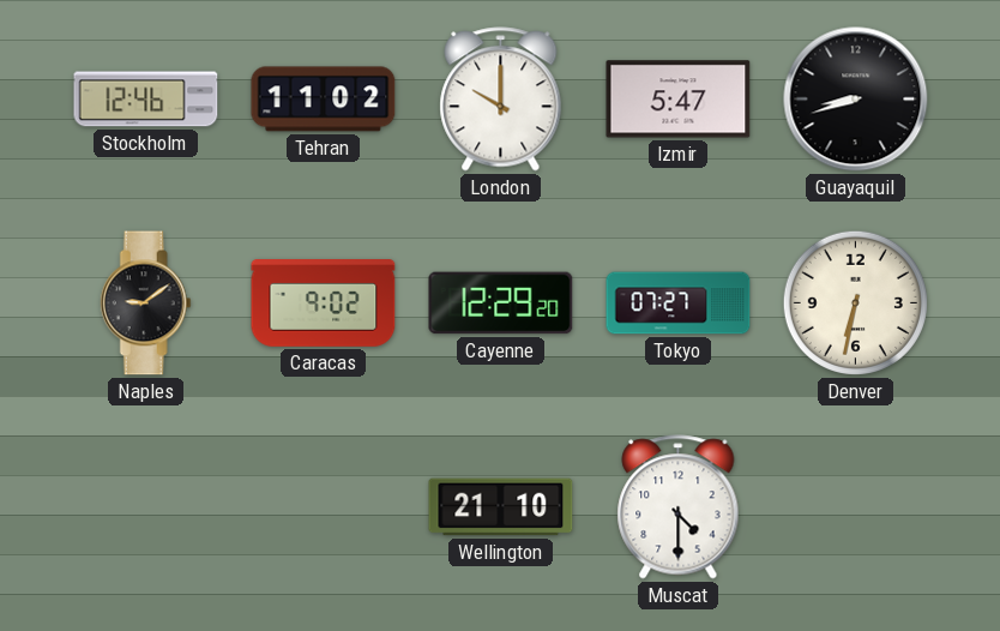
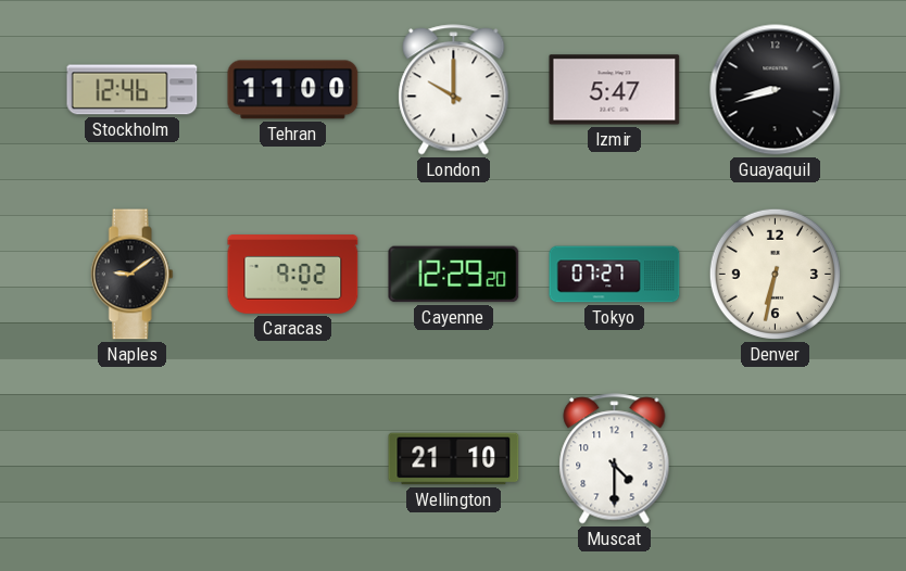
Tehran: 11:02 -> 11:00 (293, 90)
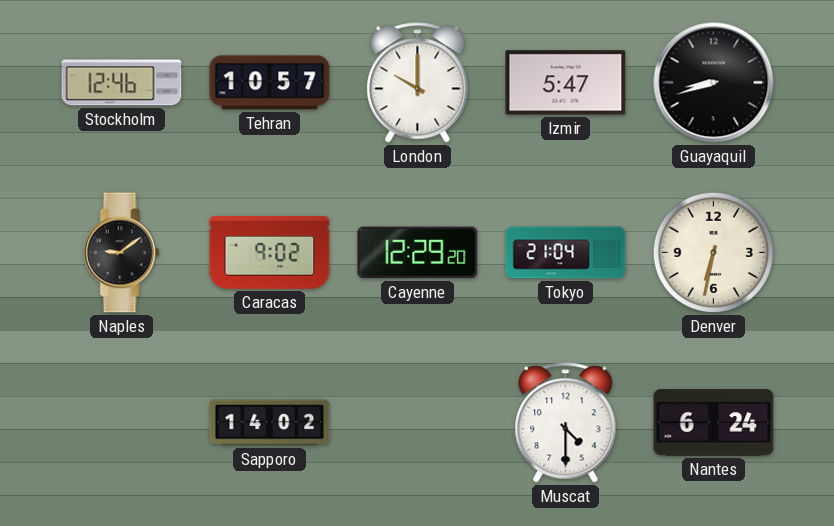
Tehran: 11:00 -> 10:57 (270, 83)
Tokyo: 07:27 -> 21:04 (566, 253)
Sapporo: none -> 14:02 (270, 423)
Wellington: 21:10 -> none (454, 459)
Nantes: none -> 6:24 (714, 423)
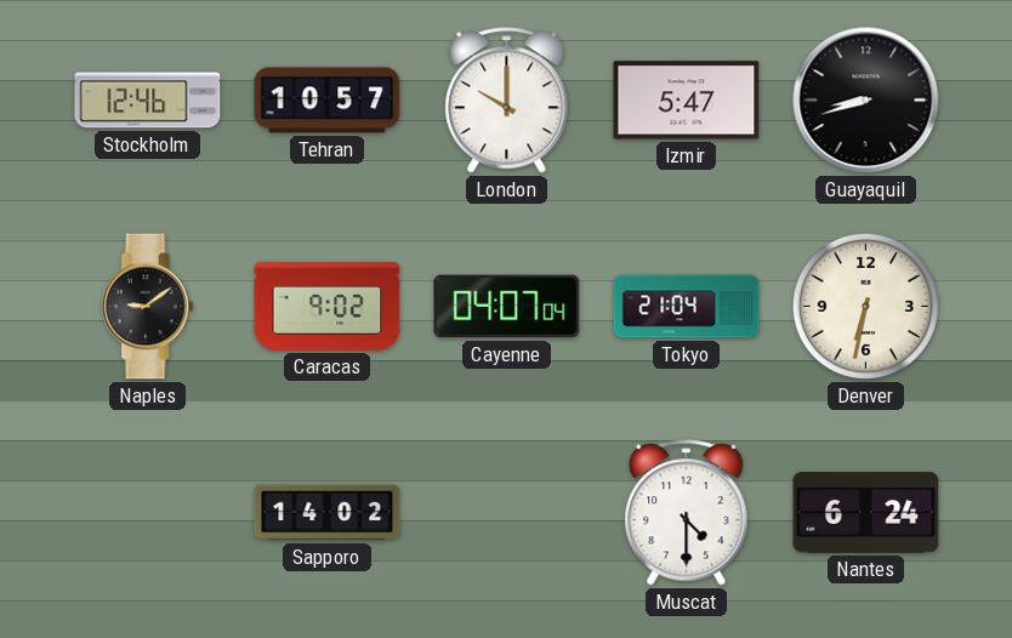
Cayenne: 12:29 -> 04:07 (507, 307)
